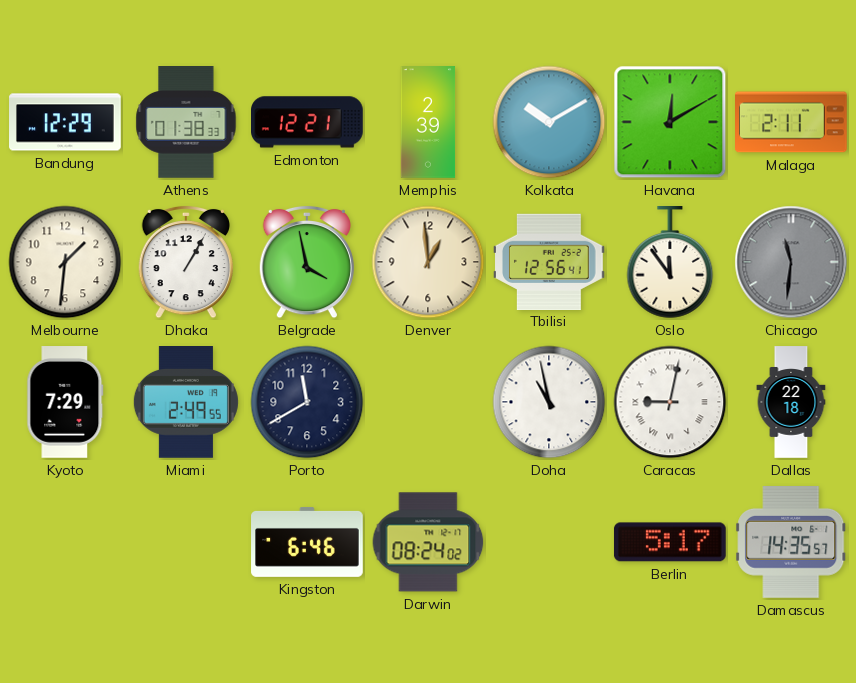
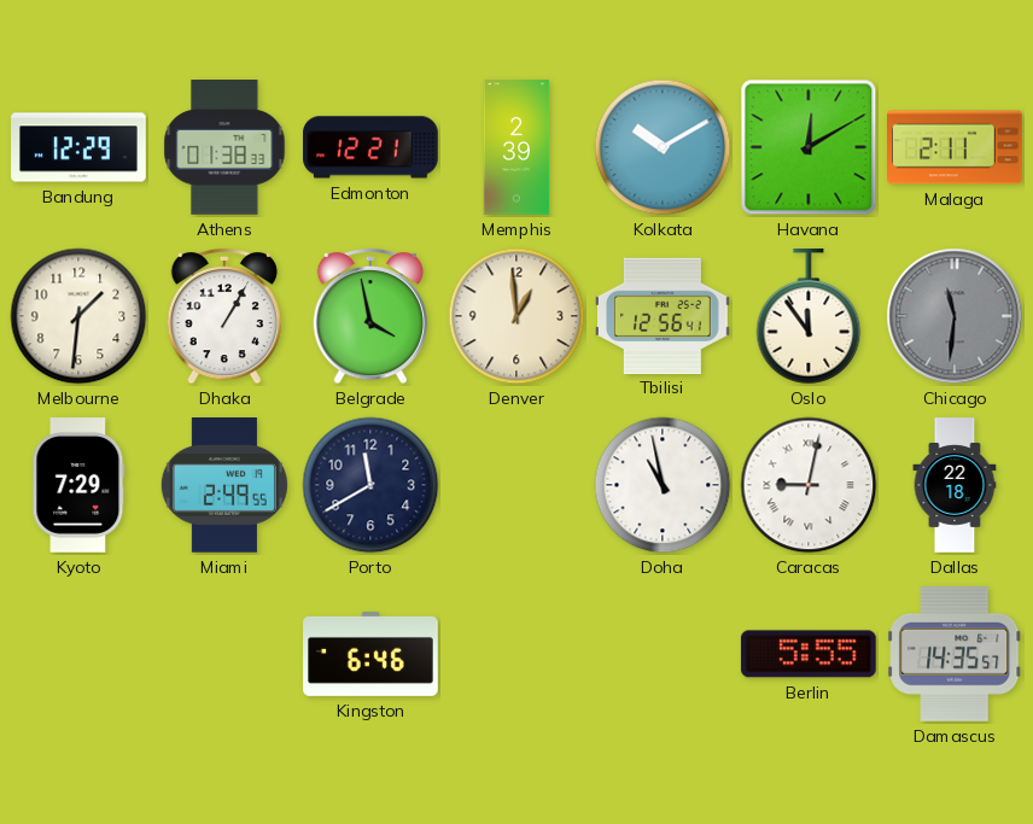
Darwin: 08:24 -> none (428, 542)
Berlin: 5:17 -> 5:55 (809, 654)
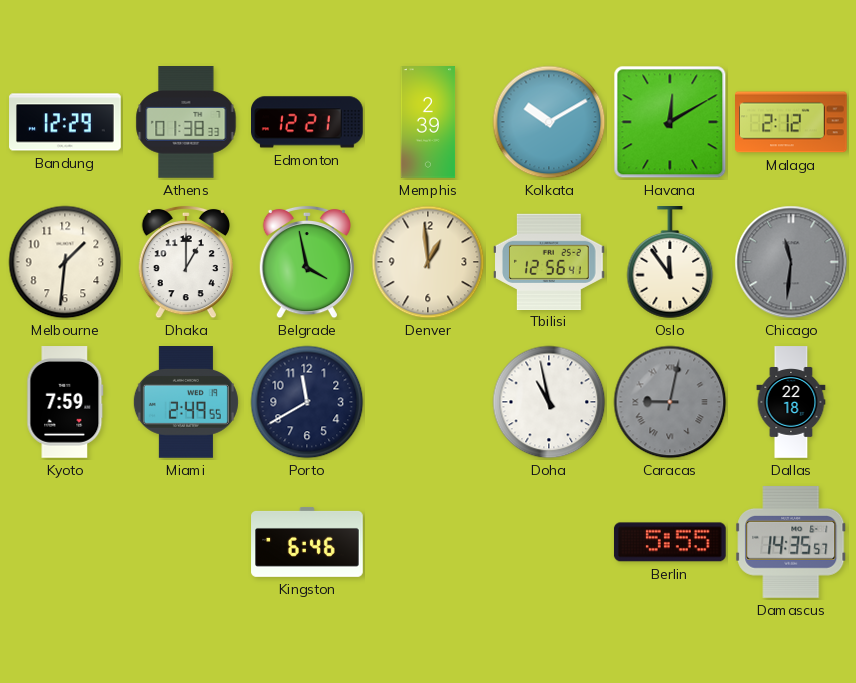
Malaga: 2:11 -> 2:12 (792, 122)
Dhaka: 1:05 -> 1:00 (186, 262)
Kyoto: 7:29 -> 7:59 (65, 402)
Caracas dial: white -> grey (670, 402)
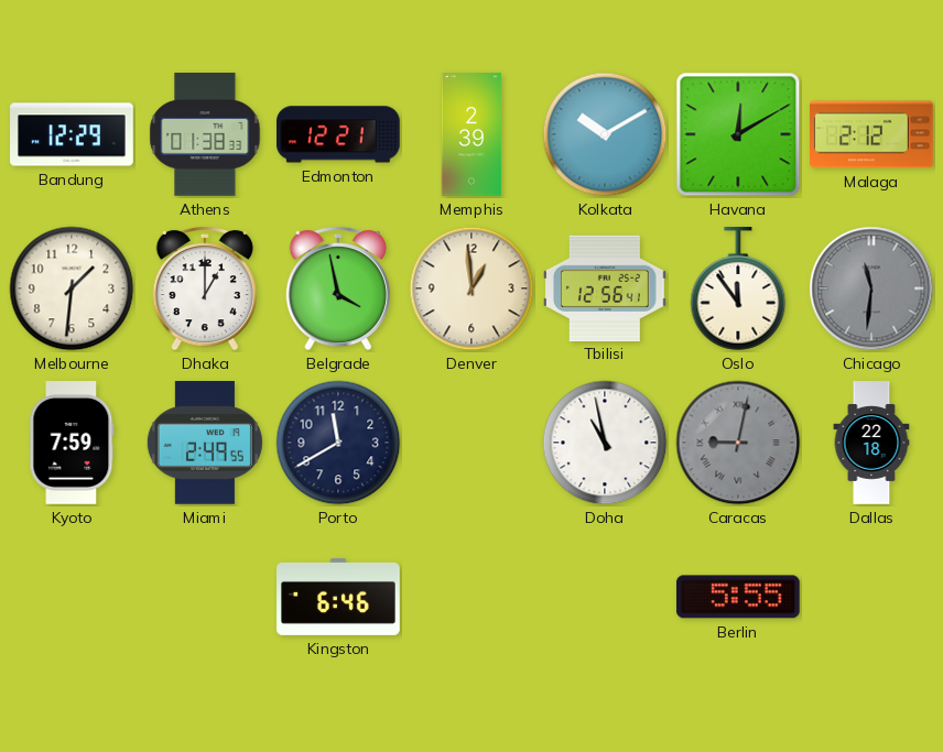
Damascus: 14:35 -> none (791, 542)
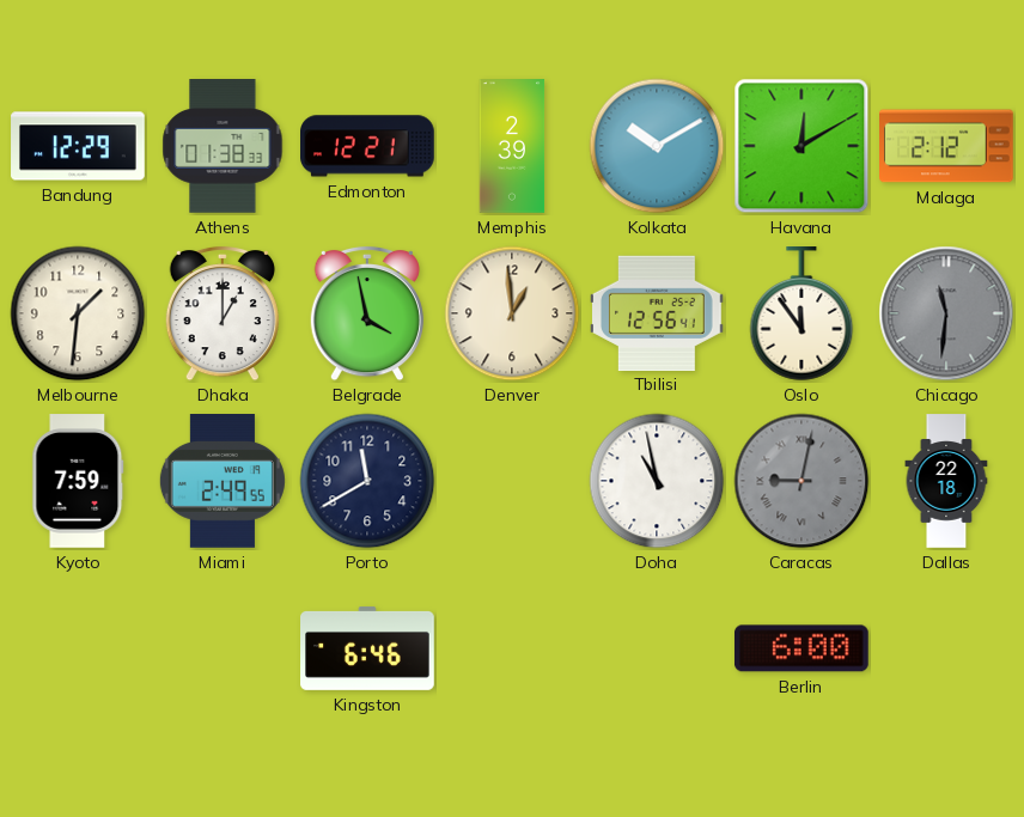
Berlin: 5:55 -> 6:00 (801, 648)
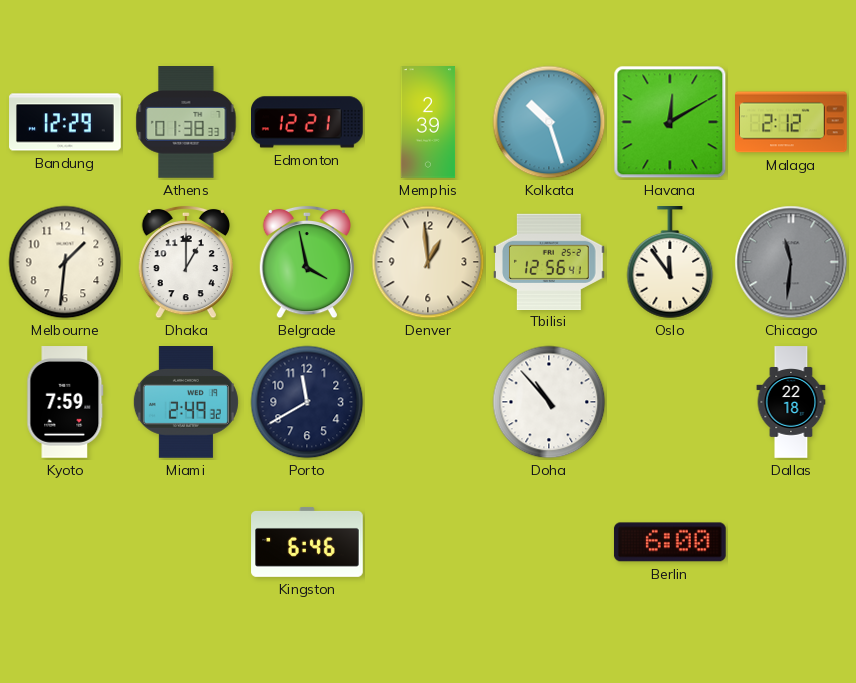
Kolkata: 10:10 -> 10:27 (549, 122)
Miami: 2:49:55 -> 2:49:32 (186, 403)
Doha: 10:58 -> 10:53 (549, 402)
Caracas: 9:02 -> none (801, 481)
